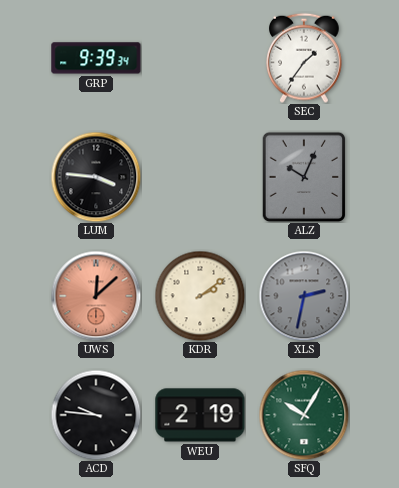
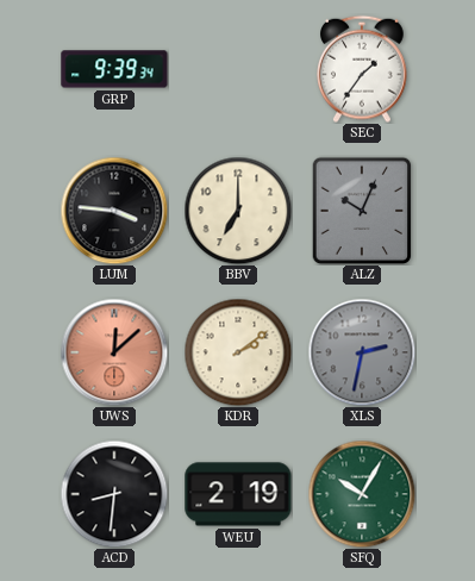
BBV: none -> 7:00 (238, 211)
ACD: 9:46 -> 8:31 (114, 494)
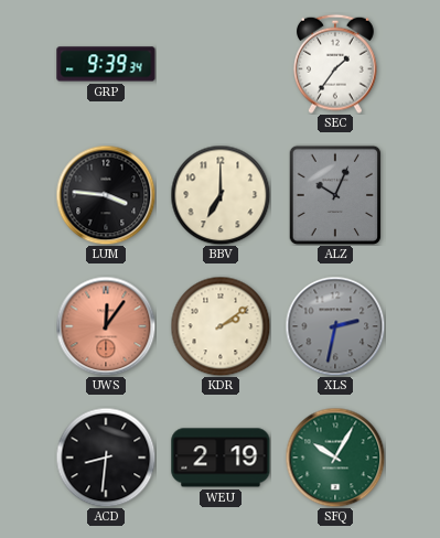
UWS: 12:08 -> 12:06 (106, 326)
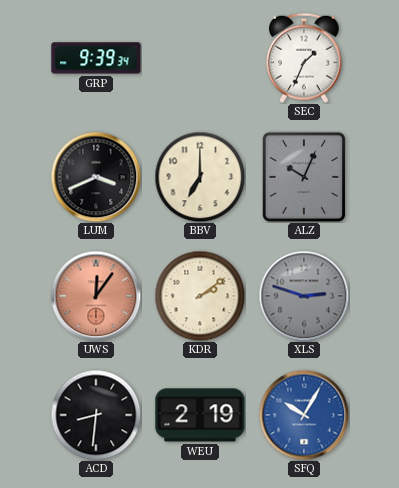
SEC: 1:36 -> 1:34 (305, 58)
LUM: 3:46 -> 3:41 (96, 177)
XLS: 2:32 -> 2:48 (304, 296)
SFQ dial: green -> blue (304, 415)
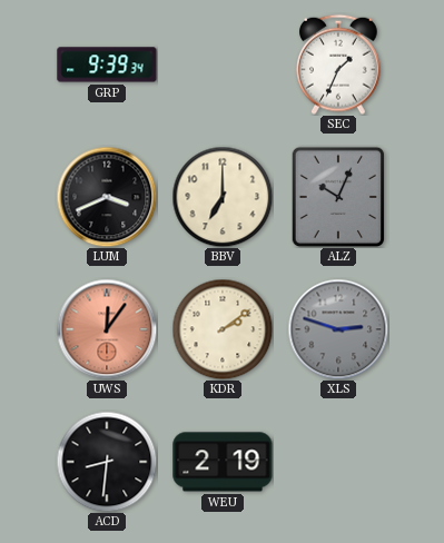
SFQ: 10:05 -> none (304, 415)
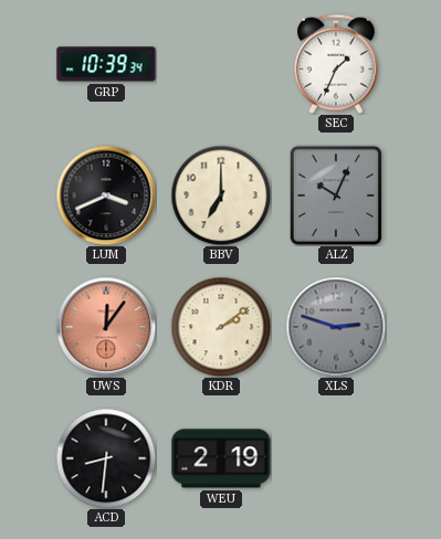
GRP: 9:39 -> 10:39 (106, 64)
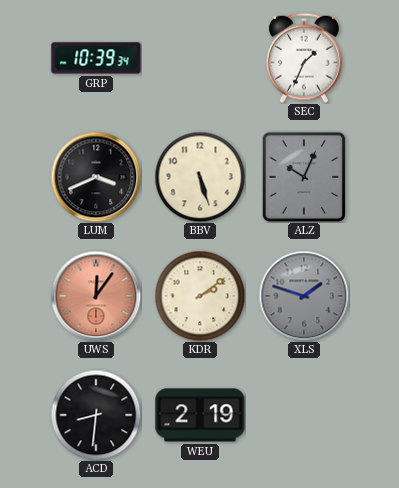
BBV: 7:00 -> 5:27 (200, 177)
XLS: 2:48 -> 1:48 (304, 296)
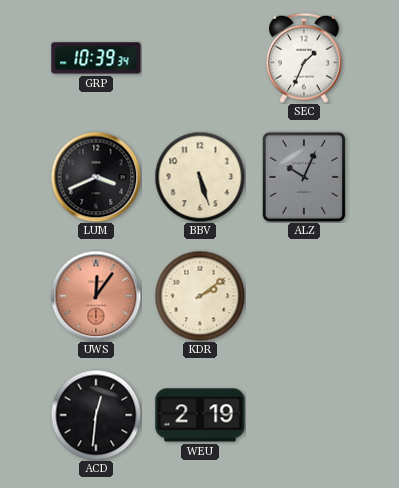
XLS: 1:48 -> none (304, 296)
ACD: 8:31 -> 12:31 (96, 415)
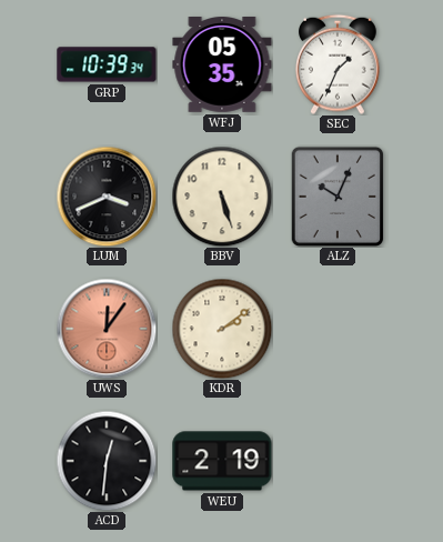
WFJ: none -> 05:35 (222, 66)
